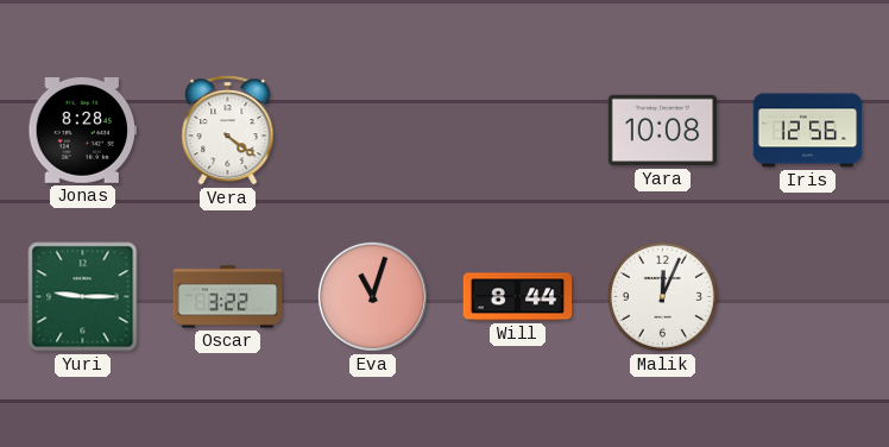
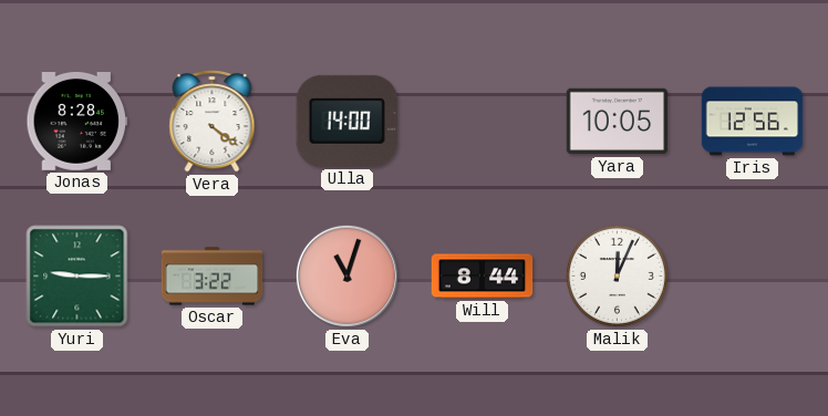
Ulla: none -> 14:00 (346, 121)
Yara: 10:08 -> 10:05 (618, 122)
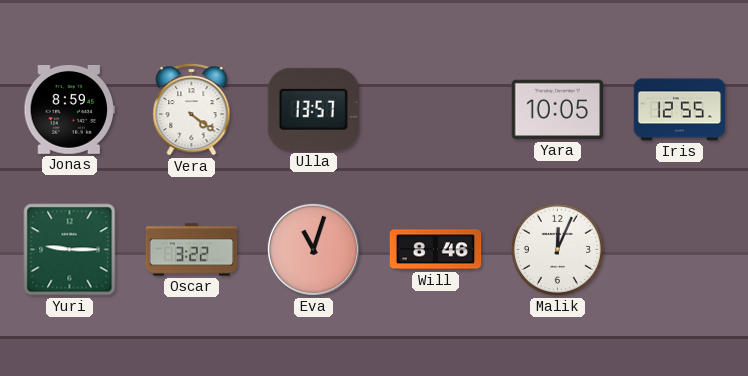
Jonas: 8:28 -> 8:59 (70, 110)
Ulla: 14:00 -> 13:57 (313, 109)
Iris: 12:56 -> 12:55 (680, 110)
Will: 8:44 -> 8:46 (436, 250)
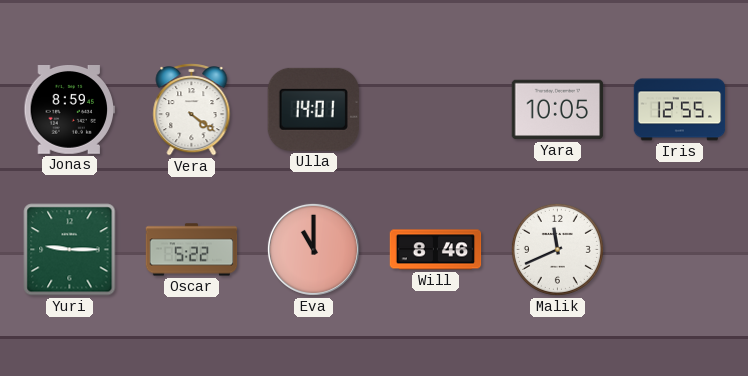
Ulla: 13:57 -> 14:01 (313, 109)
Oscar: 3:22 -> 5:22 (192, 250)
Eva: 11:03 -> 11:00 (313, 249)
Malik: 12:04 -> 11:41 (557, 249)
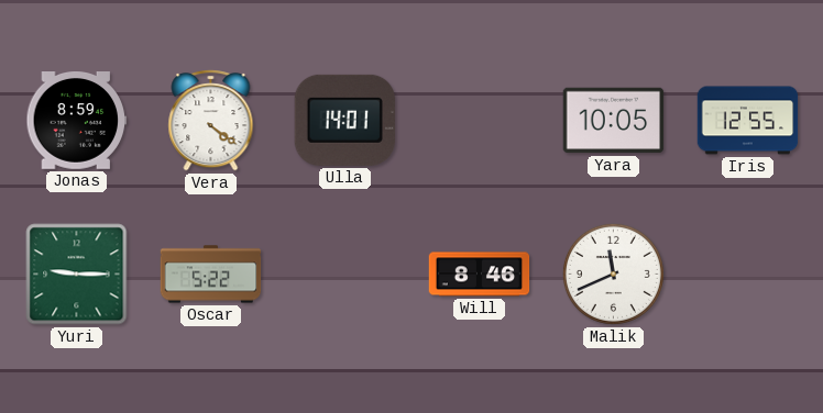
Eva: 11:00 -> none (313, 249)
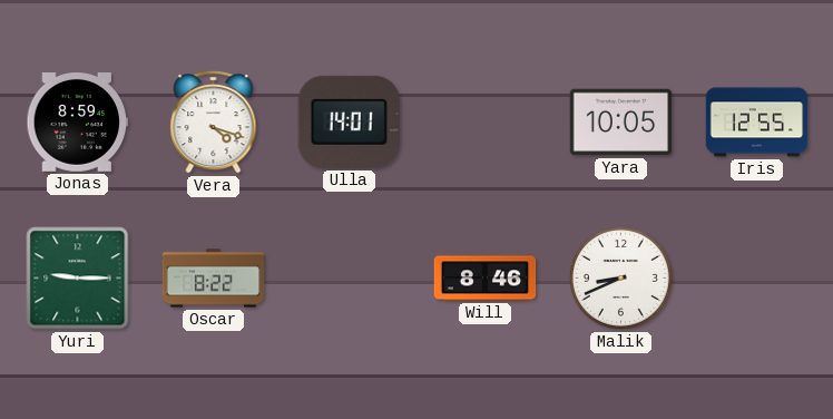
Vera: 4:21 -> 4:18 (214, 123)
Oscar: 5:22 -> 8:22 (214, 279)
Malik: 11:41 -> 8:41 (620, 277)
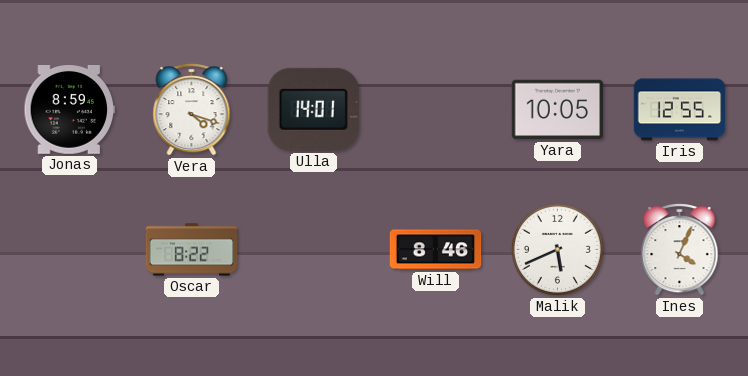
Yuri: 9:15 -> none (78, 279)
Malik: 8:41 -> 5:41 (557, 249)
Ines: none -> 4:04 (680, 250)
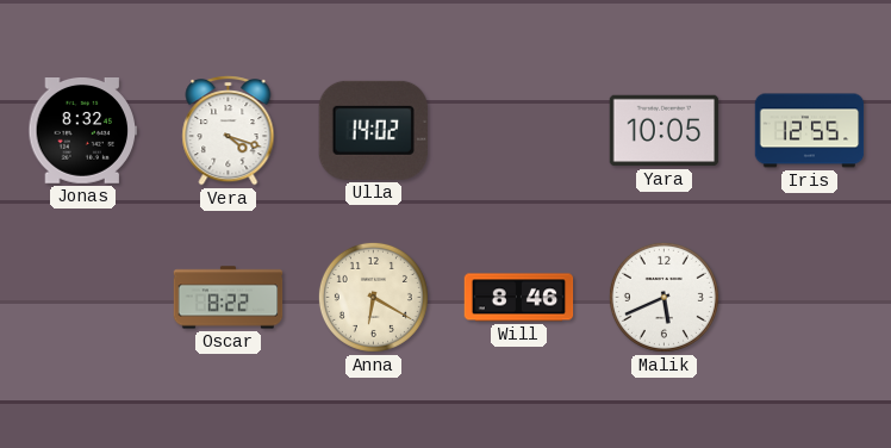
Jonas: 8:59 -> 8:32 (83, 131)
Ulla: 14:01 -> 14:02 (373, 130)
Anna: none -> 6:20 (373, 297)
Ines: 4:04 -> none (680, 250)
